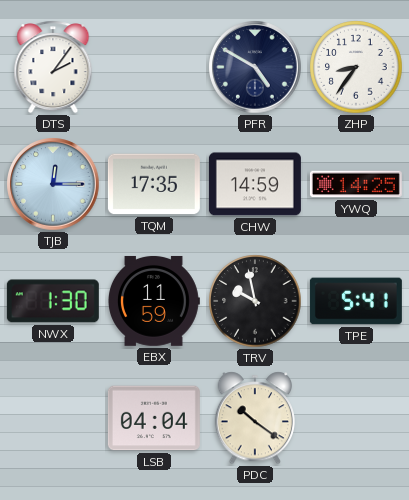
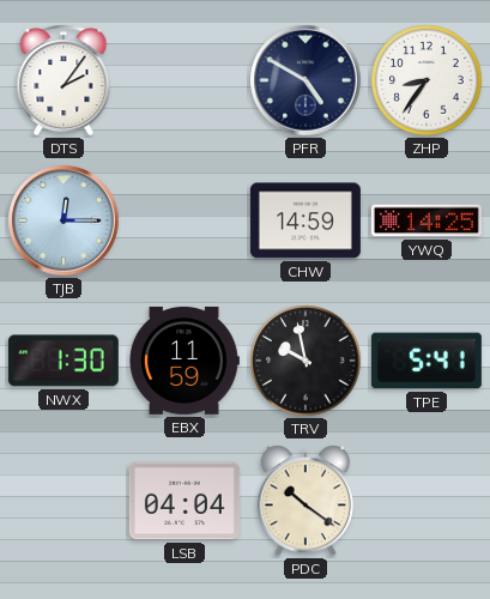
TQM: 17:35 -> none (154, 184)
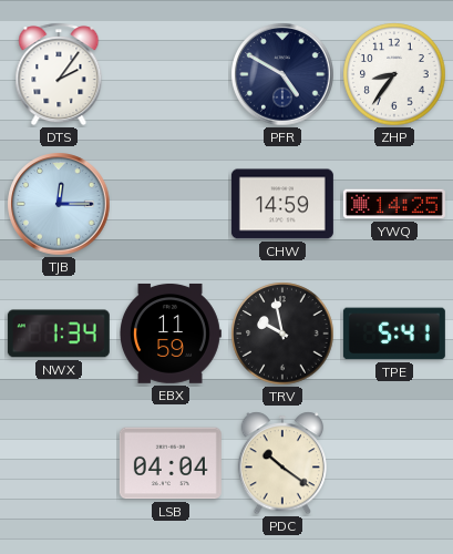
NWX: 1:30 -> 1:34 (59, 334)
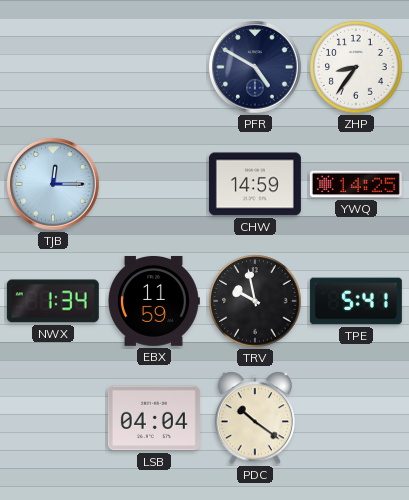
DTS: 2:06 -> none (59, 74)
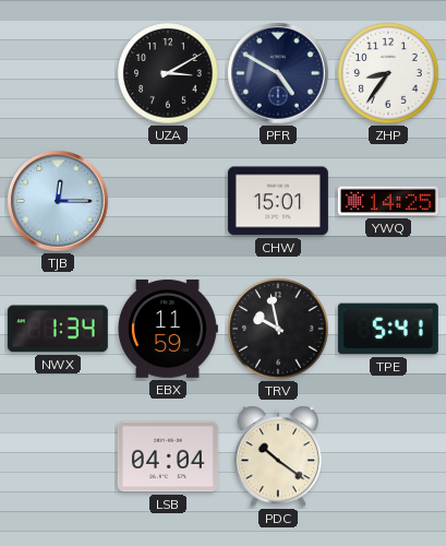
UZA: none -> 3:10 (168, 73)
CHW: 14:59 -> 15:01 (278, 201)
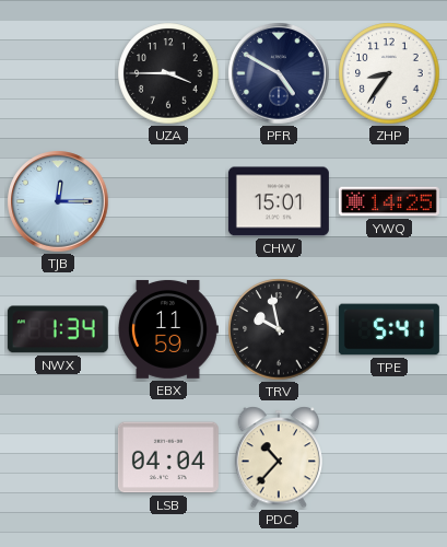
UZA: 3:10 -> 3:45 (168, 73)
PDC: 10:21 -> 10:37 (278, 457)
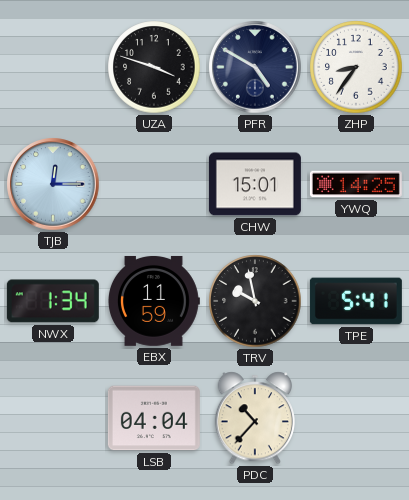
UZA: 3:45 -> 3:48 (154, 67)
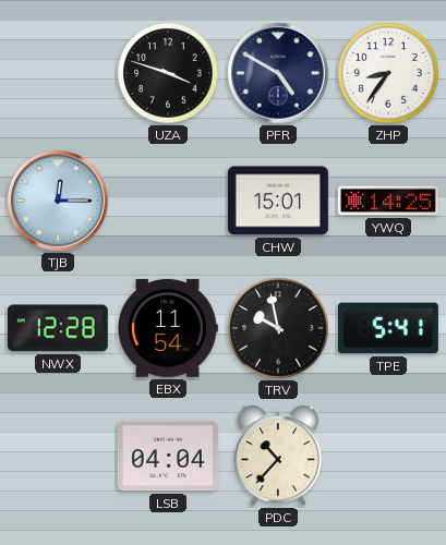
NWX: 1:34 -> 12:28 (58, 328)
EBX: 11:59 -> 11:54 (168, 328)
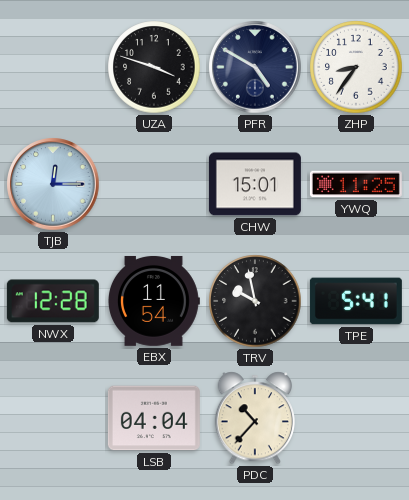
YWQ: 14:25 -> 11:25 (356, 184)
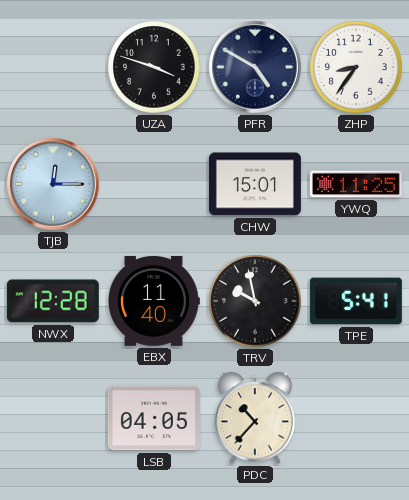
EBX: 11:54 -> 11:40 (154, 301)
LSB: 04:04 -> 04:05 (154, 418)
